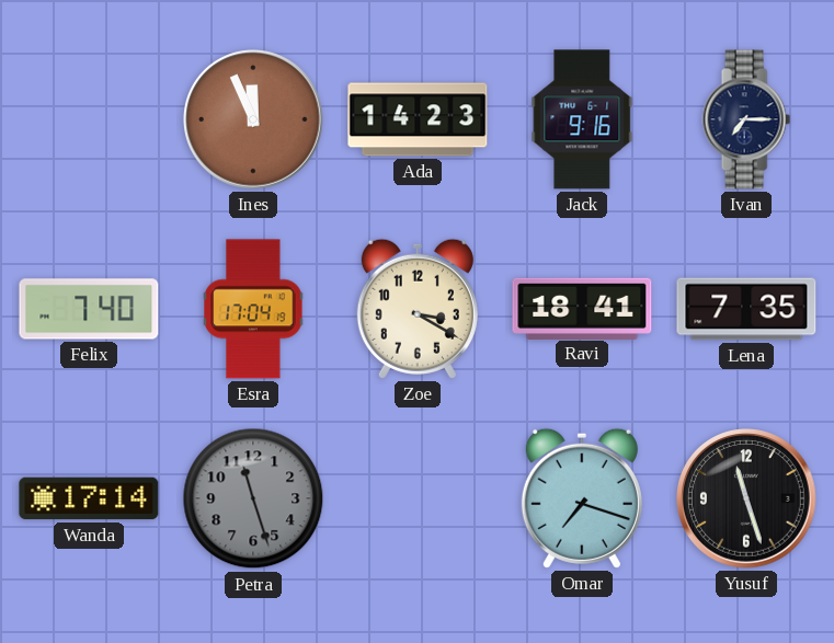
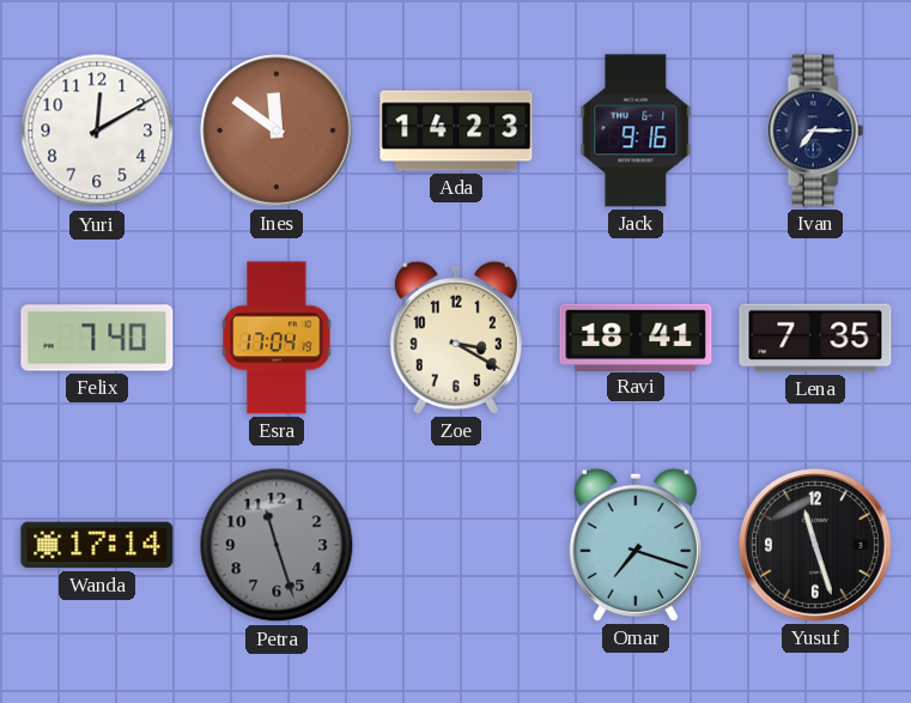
Yuri: none -> 12:10 (97, 131)
Ines: 11:56 -> 11:51 (277, 131)
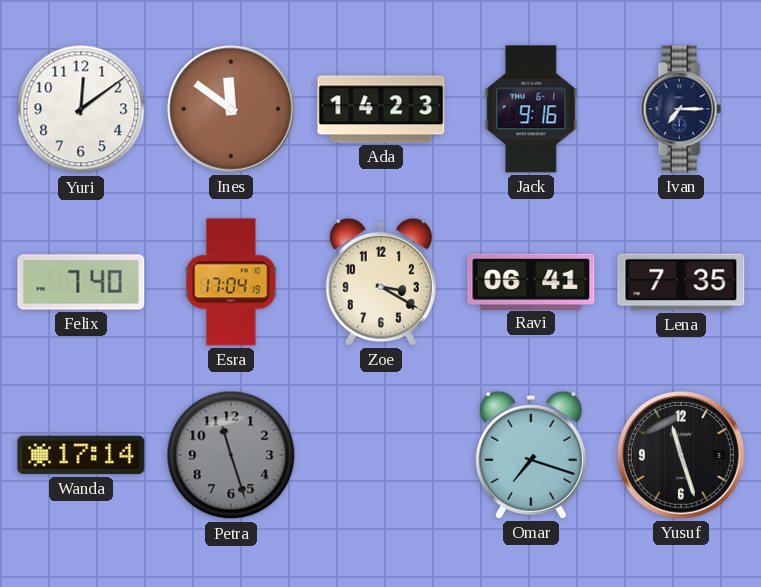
Yuri: 12:10 -> 12:09 (81, 109)
Ravi: 18:41 -> 06:41 (531, 281)
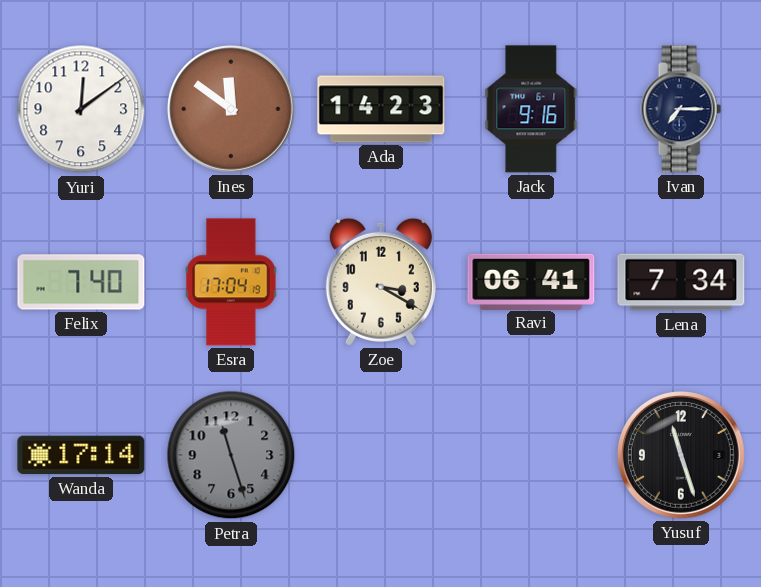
Lena: 7:35 -> 7:34 (681, 282)
Omar: 7:18 -> none (531, 455)
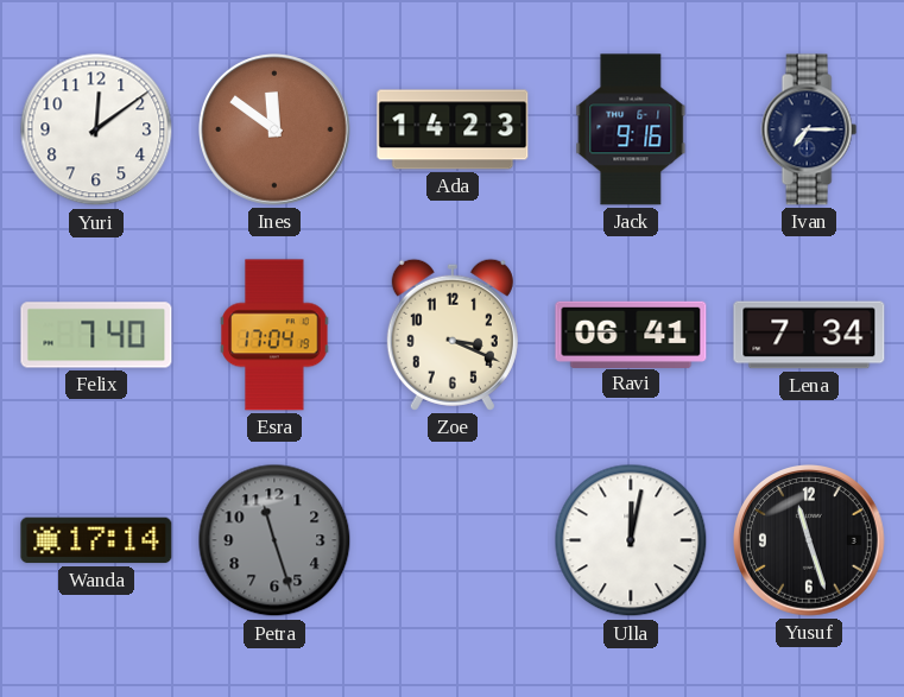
Zoe: 3:20 -> 3:19 (453, 335)
Ulla: none -> 12:02 (631, 540)
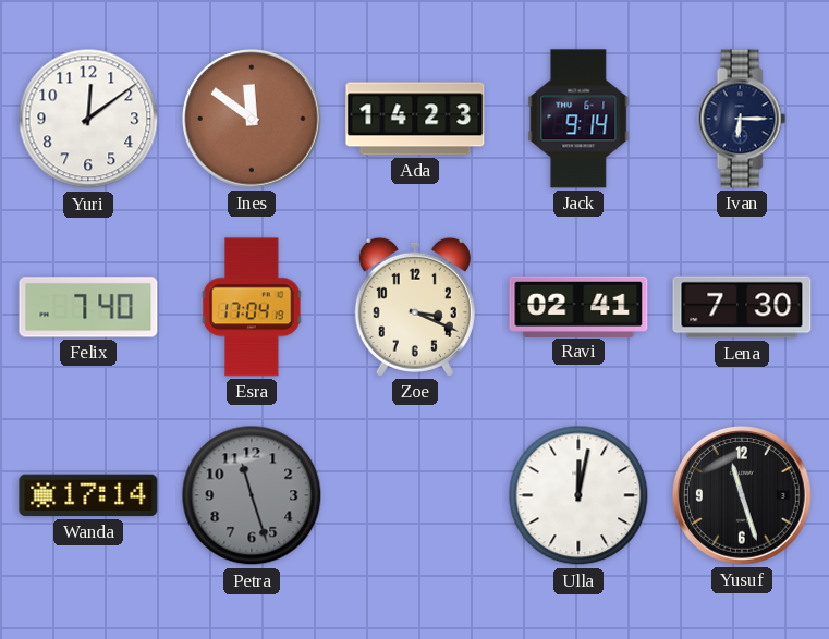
Jack: 9:16 -> 9:14 (578, 119)
Ivan: 7:15 -> 6:15 (742, 119)
Ravi: 06:41 -> 02:41 (578, 306)
Lena: 7:34 -> 7:30 (742, 307)
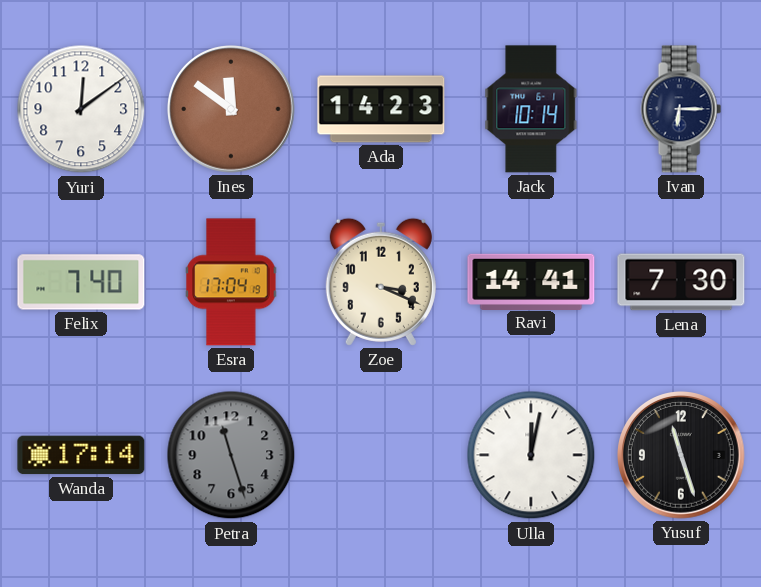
Jack: 9:14 -> 10:14 (531, 109)
Ravi: 02:41 -> 14:41 (531, 281)
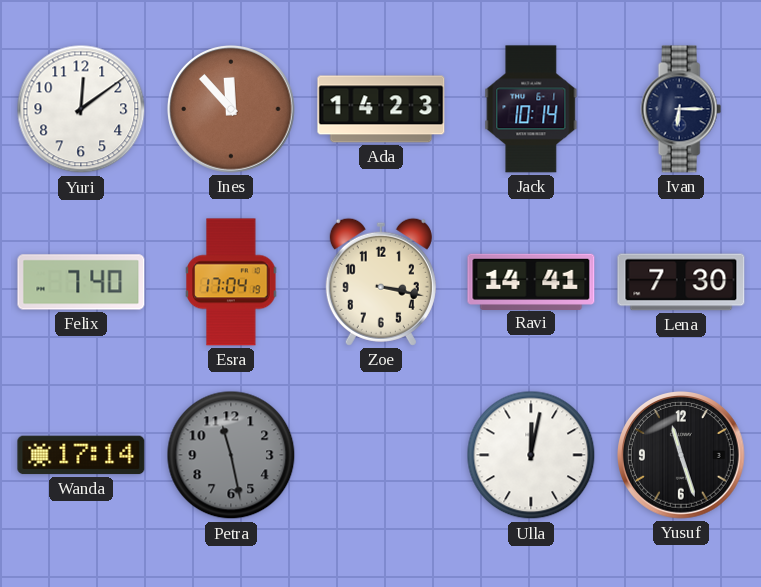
Ines: 11:51 -> 11:53 (231, 109)
Zoe: 3:19 -> 3:17 (381, 282)
Petra: 11:27 -> 11:28 (231, 455)
